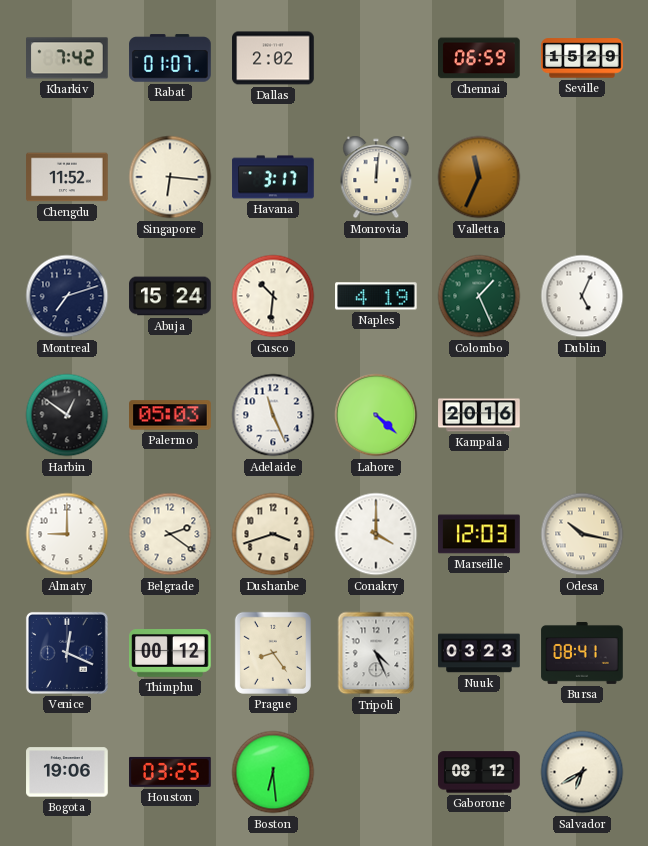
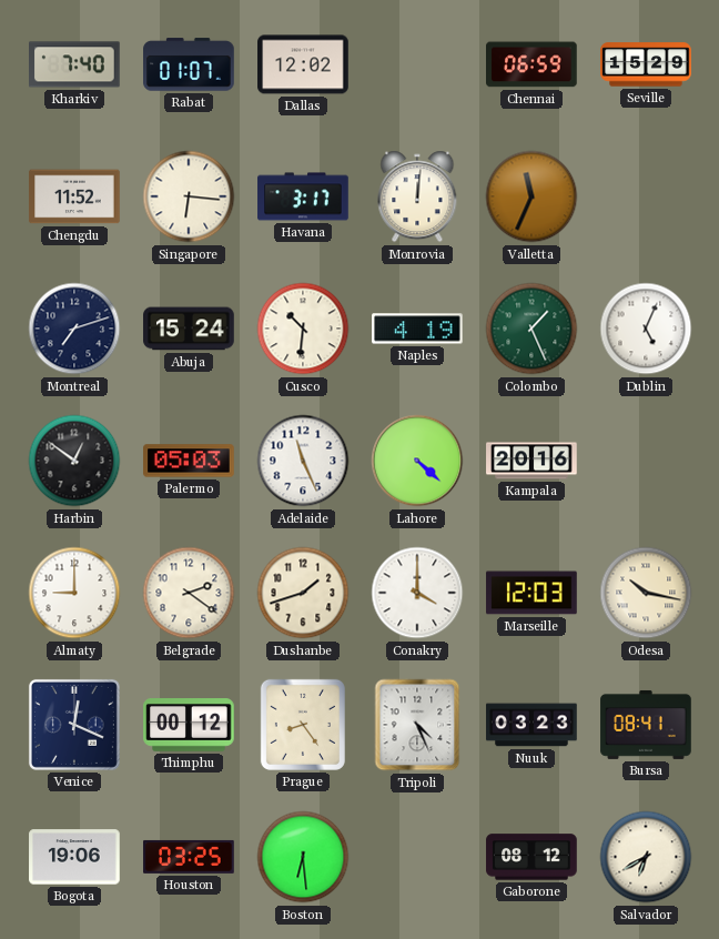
Kharkiv: 7:42 -> 7:40 (75, 64)
Dallas: 2:02 -> 12:02 (303, 64)
Dushanbe: 3:42 -> 1:42 (303, 593)
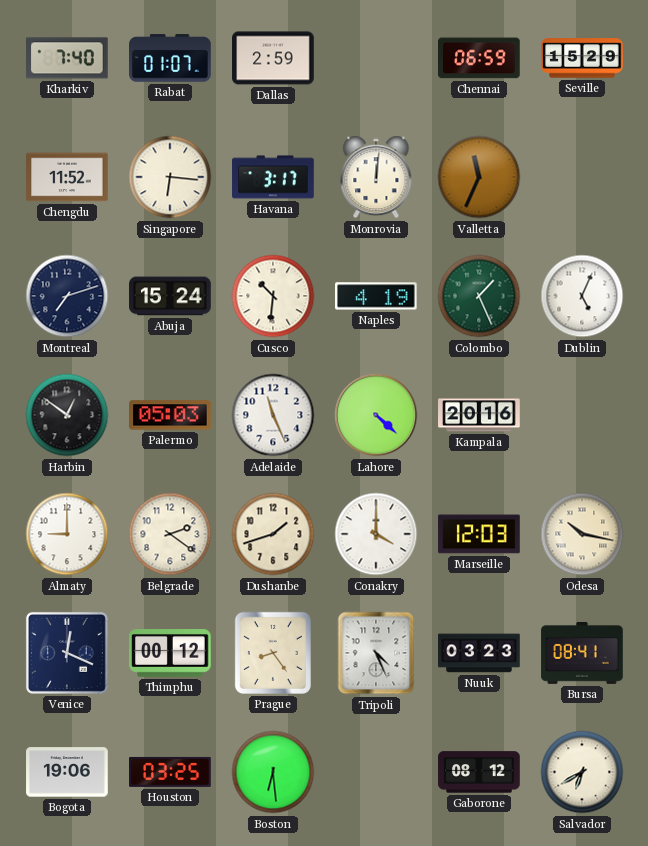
Dallas: 12:02 -> 2:59 (273, 58)
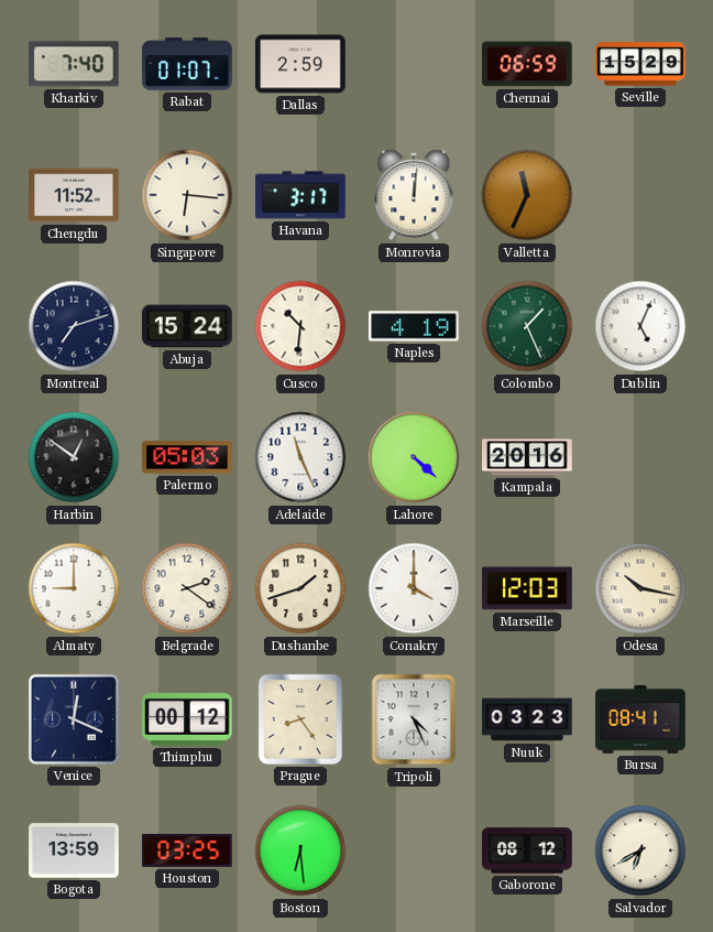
Bogota: 19:06 -> 13:59 (74, 850)
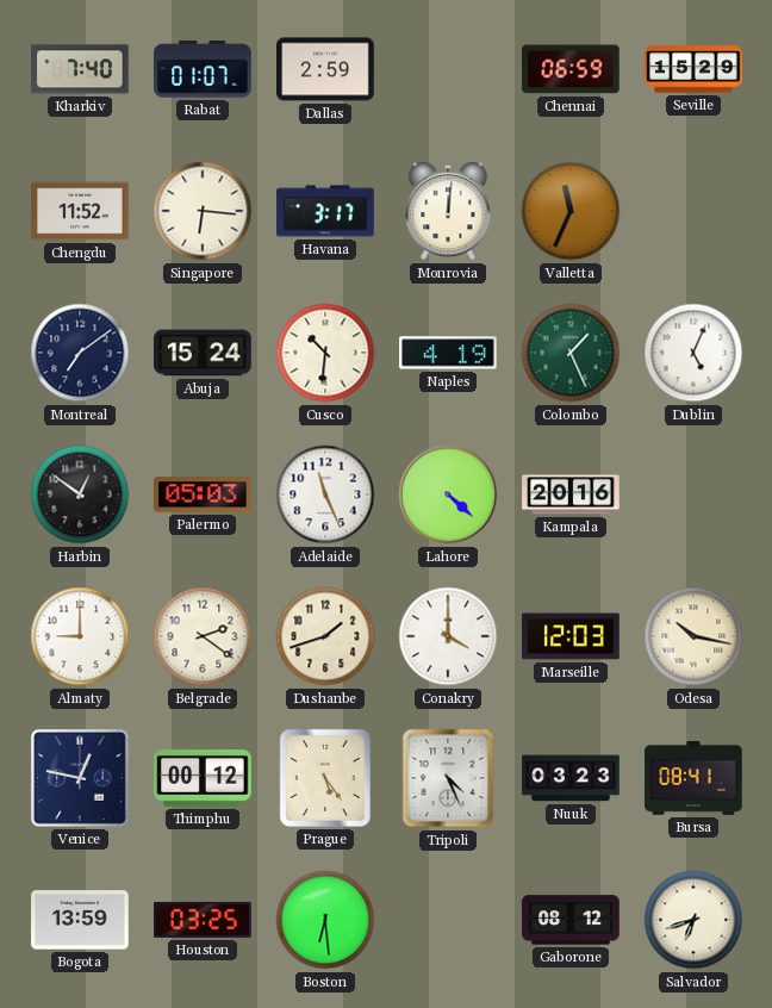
Montreal: 7:12 -> 7:09 (80, 353)
Venice: 12:19 -> 12:47 (80, 778)
Prague: 8:24 -> 5:24 (325, 778)
Salvador: 6:40 -> 6:42 (693, 920)
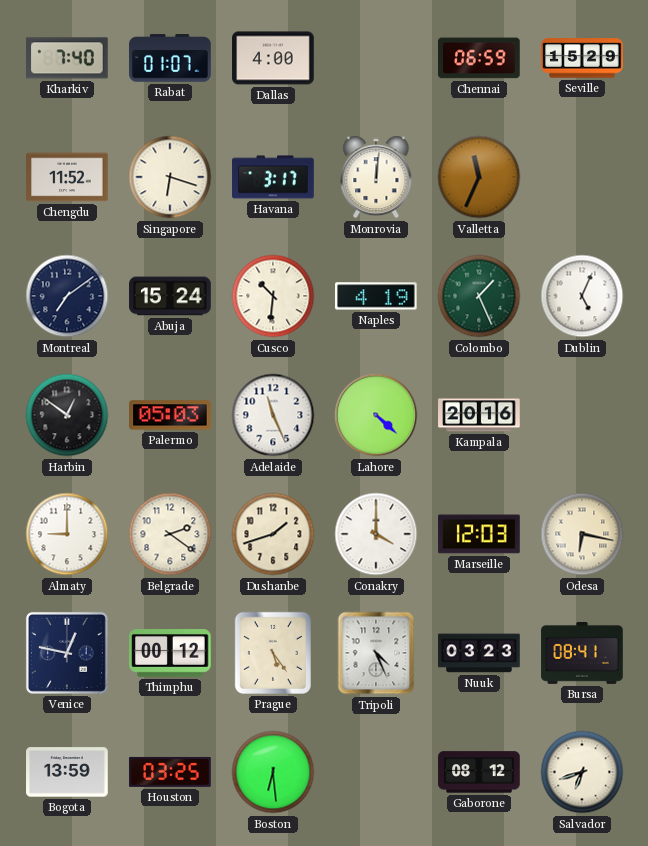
Dallas: 2:59 -> 4:00 (273, 58)
Singapore: 6:16 -> 6:18 (170, 177)
Odesa: 10:17 -> 6:17 (582, 534)
